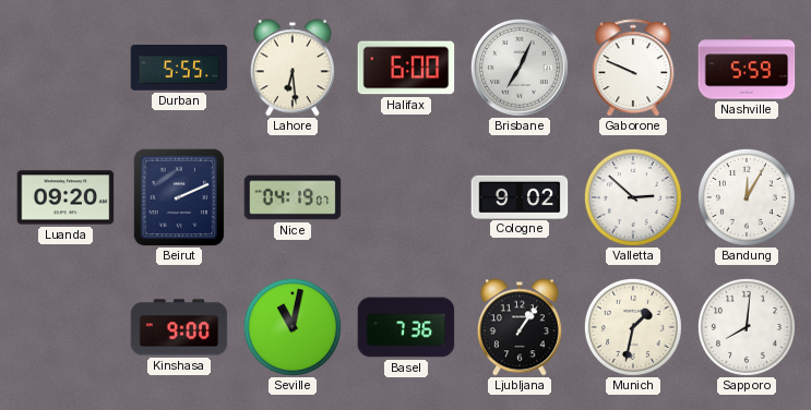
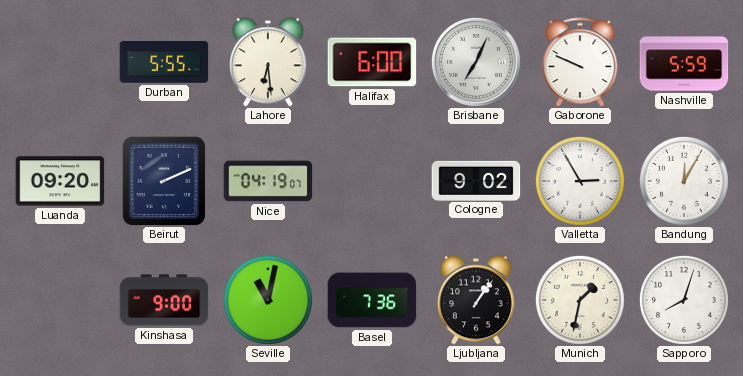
Valletta: 2:52 -> 2:55 (580, 181)
Sapporo: 8:01 -> 8:03 (684, 300)
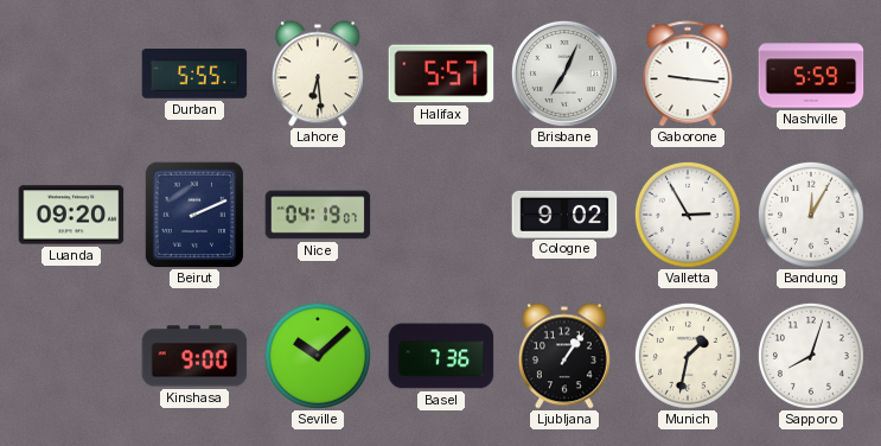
Halifax: 6:00 -> 5:57 (441, 74)
Gaborone: 9:49 -> 9:16 (688, 74)
Seville: 11:02 -> 10:08 (318, 356)
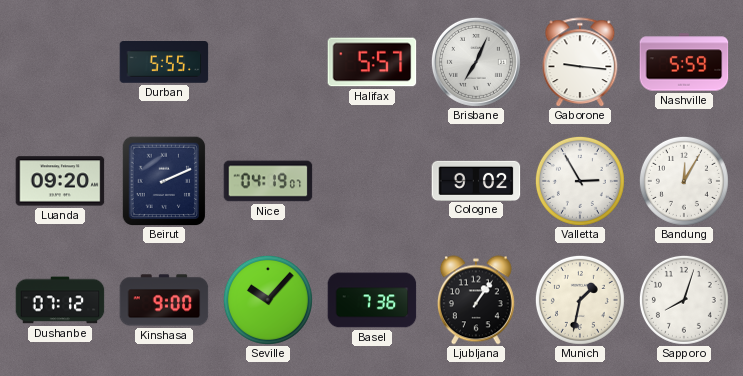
Lahore: 6:29 -> none (318, 74)
Dushanbe: none -> 07:12 (60, 300)
Seville: 10:08 -> 10:07 (268, 300)
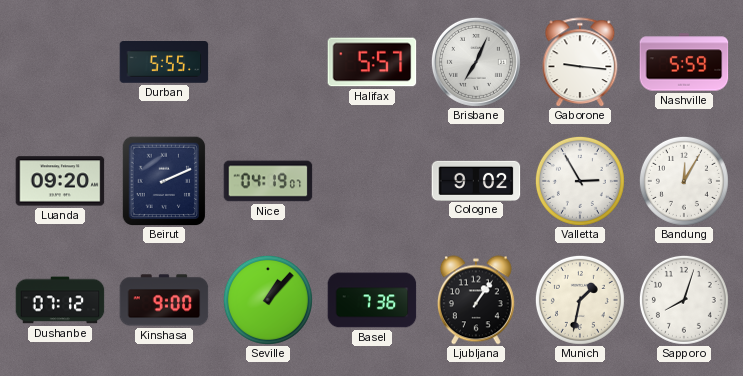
Seville: 10:07 -> 1:07 (268, 300)
